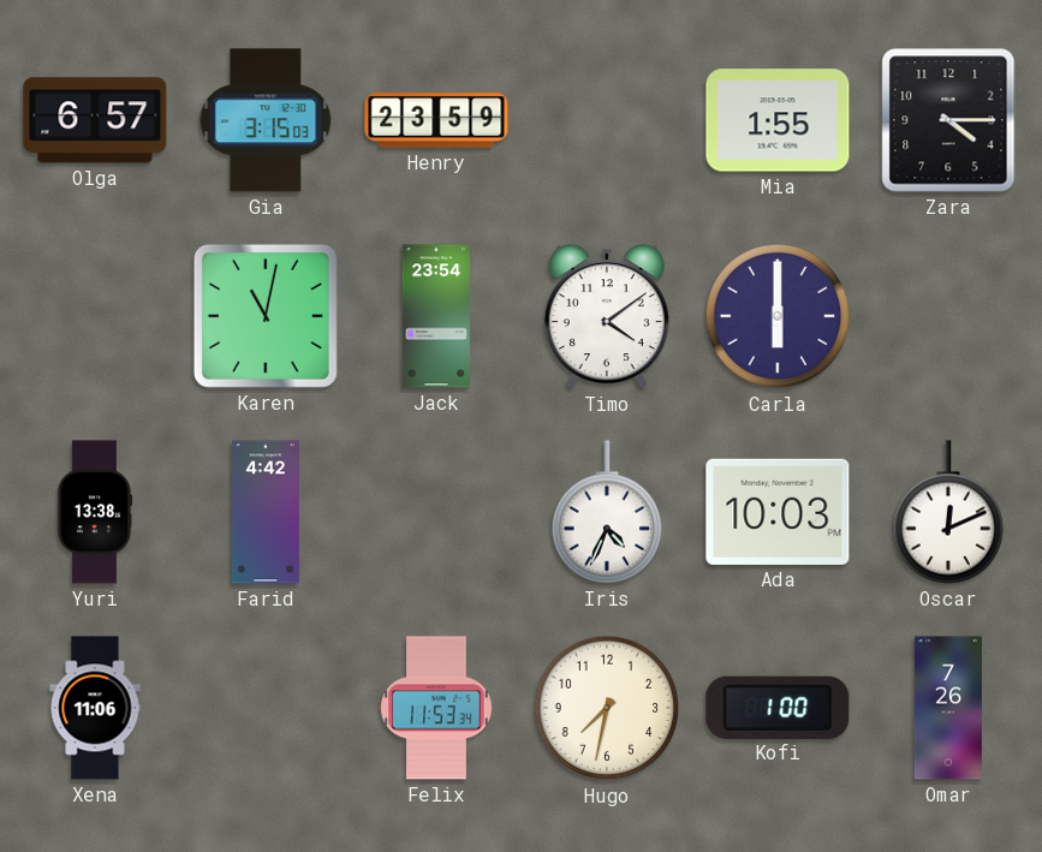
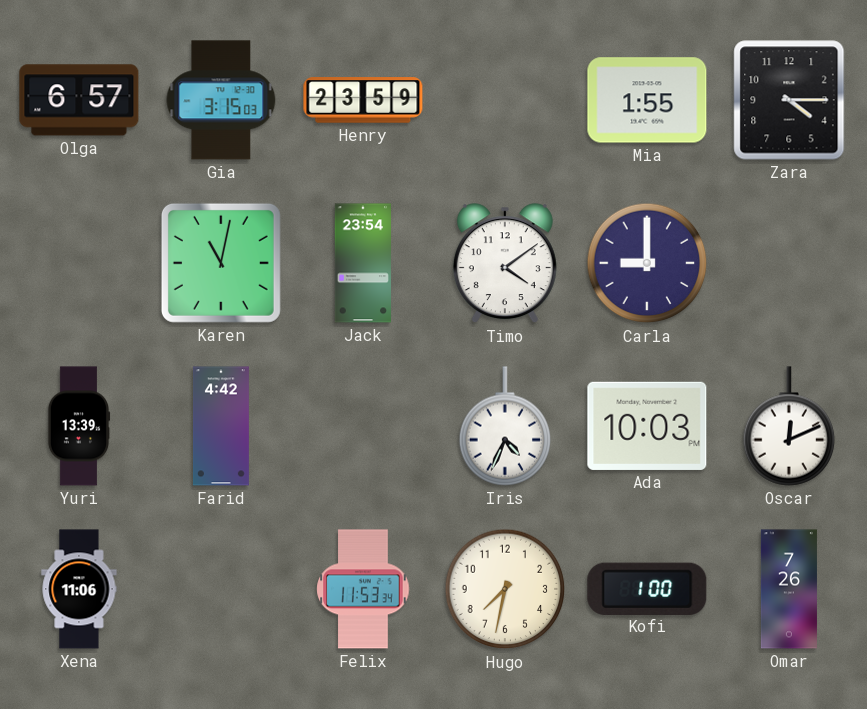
Carla: 6:00 -> 9:00 (647, 263)
Yuri: 13:38 -> 13:39 (79, 426)
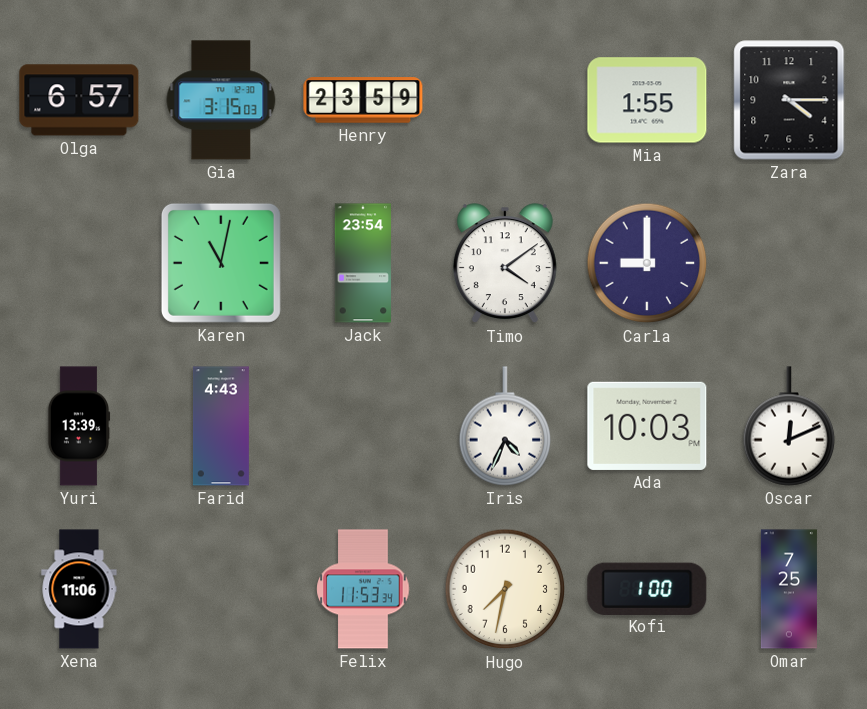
Farid: 4:42 -> 4:43 (221, 426)
Omar: 7:26 -> 7:25 (789, 589)
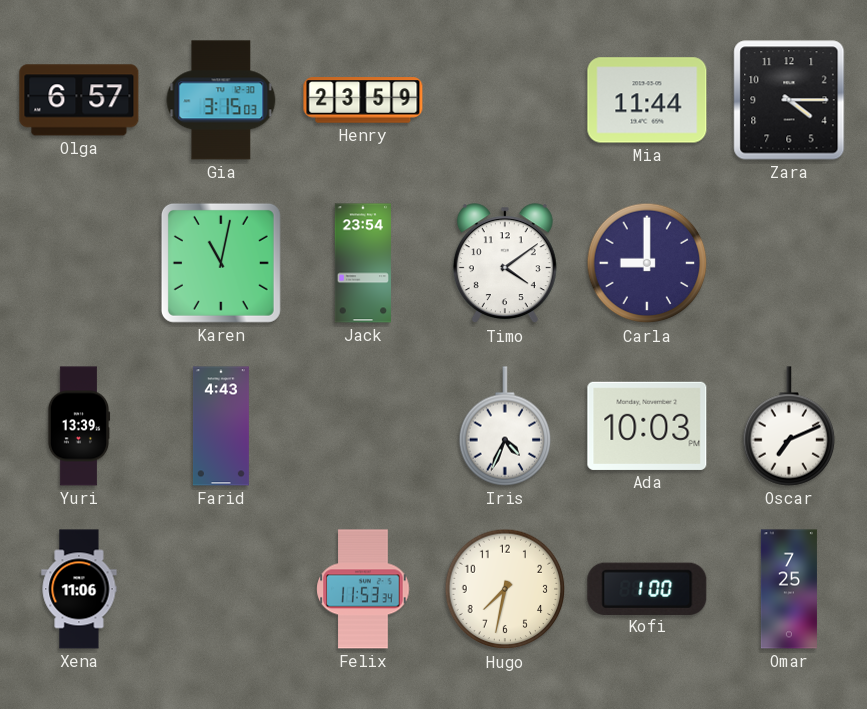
Mia: 1:55 -> 11:44 (647, 100)
Oscar: 12:11 -> 7:11 (789, 426)
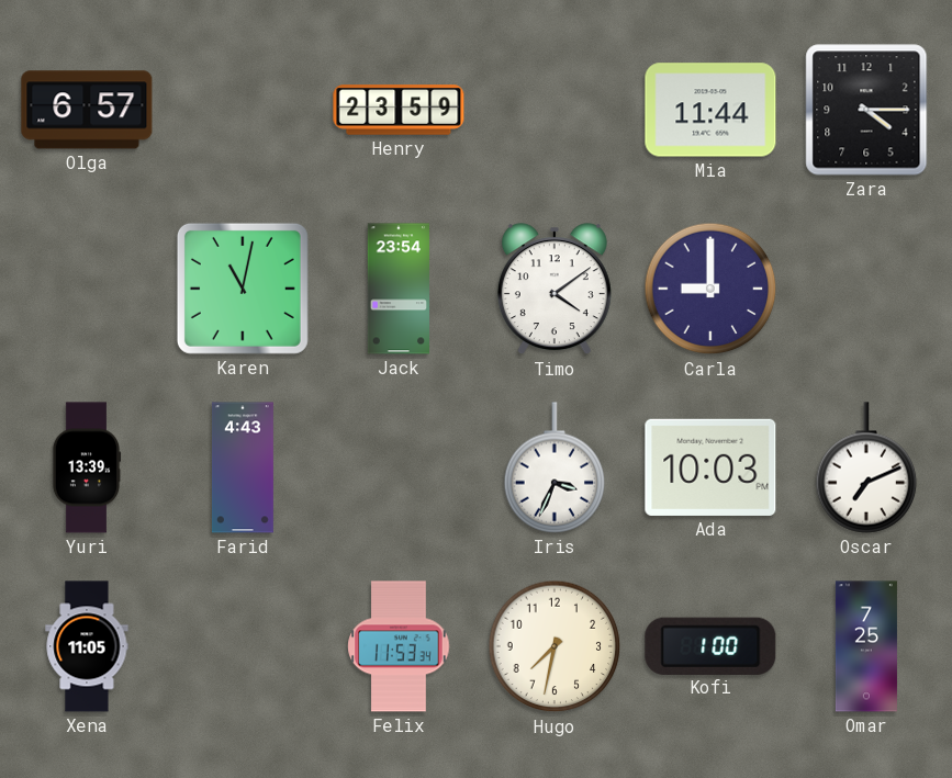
Gia: 3:15 -> none (221, 100)
Iris: 4:34 -> 3:34 (555, 467)
Xena: 11:06 -> 11:05 (87, 646)
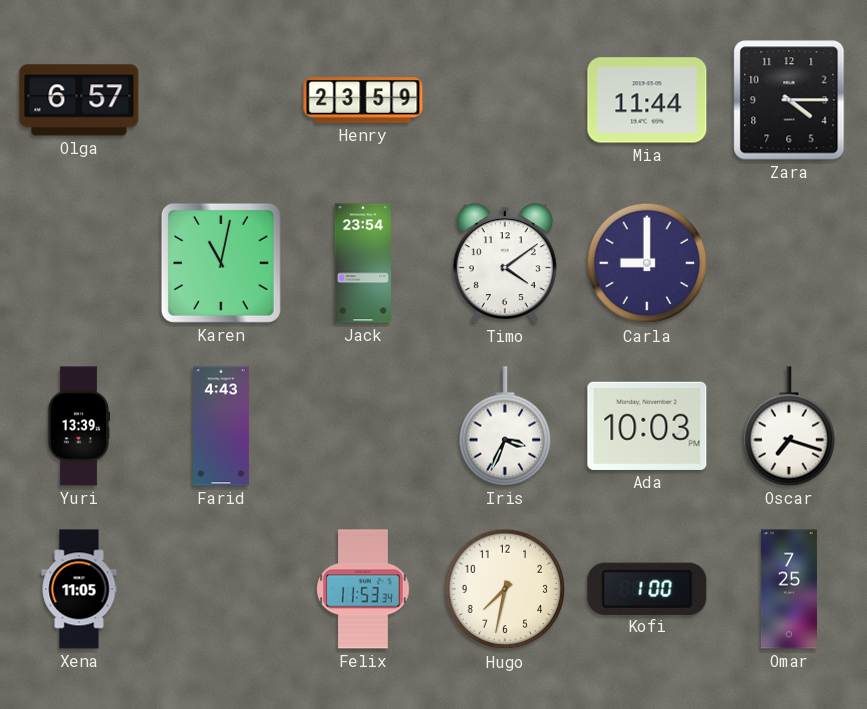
Oscar: 7:11 -> 7:18 (789, 426)
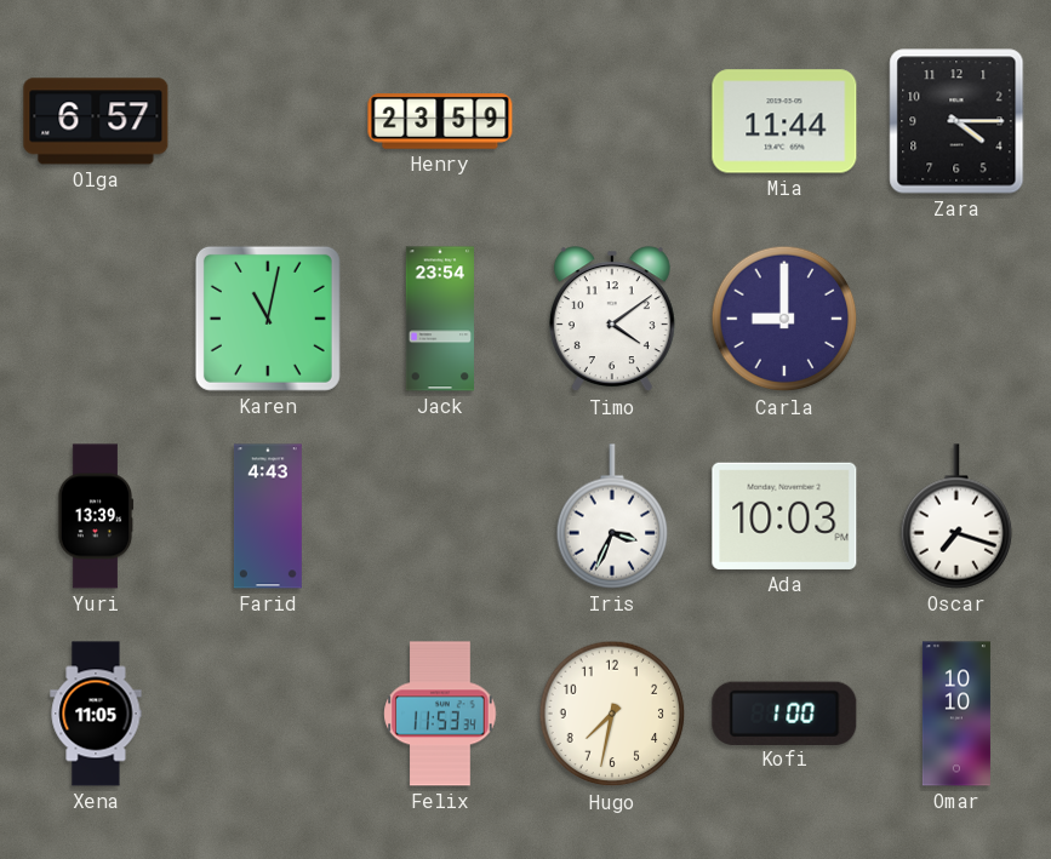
Omar: 7:25 -> 10:10 (956, 714)
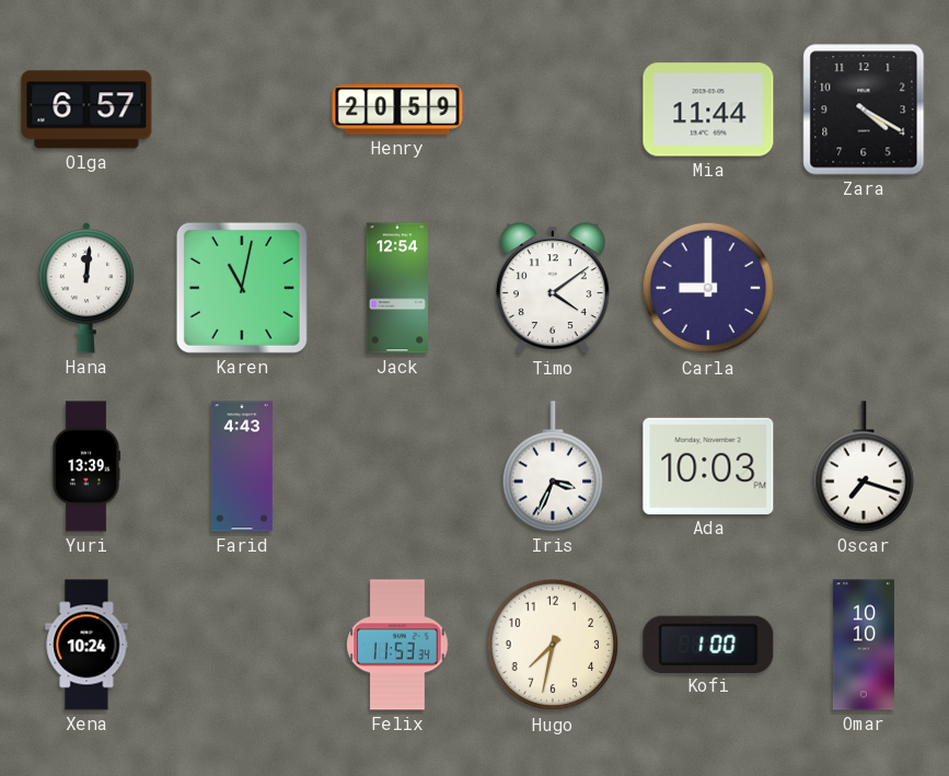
Henry: 23:59 -> 20:59 (397, 109)
Zara: 4:15 -> 4:20 (864, 109)
Hana: none -> 12:01 (86, 288)
Jack: 23:54 -> 12:54 (397, 288)
Xena: 11:05 -> 10:24 (86, 645)
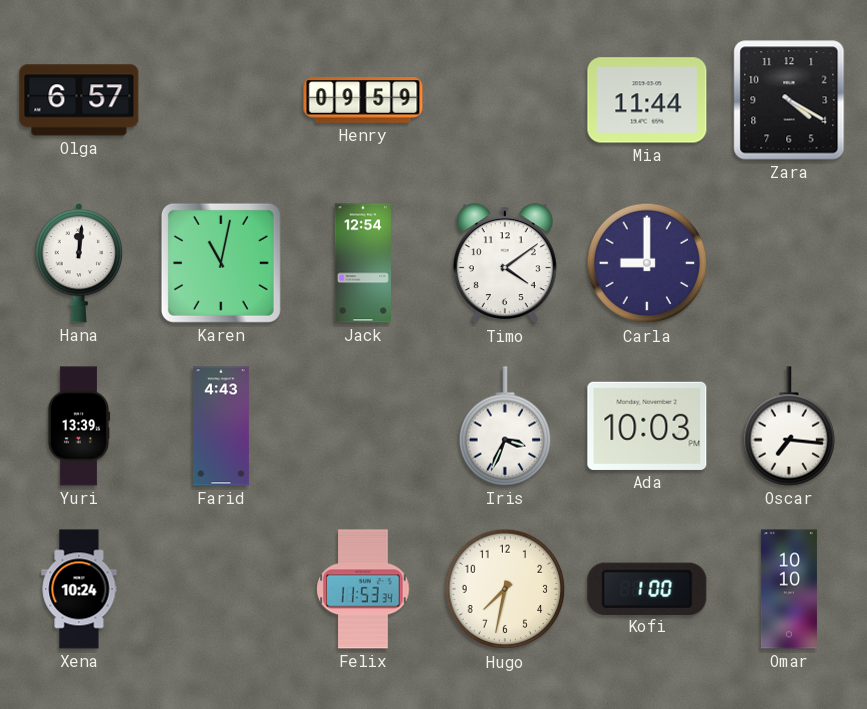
Henry: 20:59 -> 09:59 (363, 100)
Oscar: 7:18 -> 7:16 (789, 426)
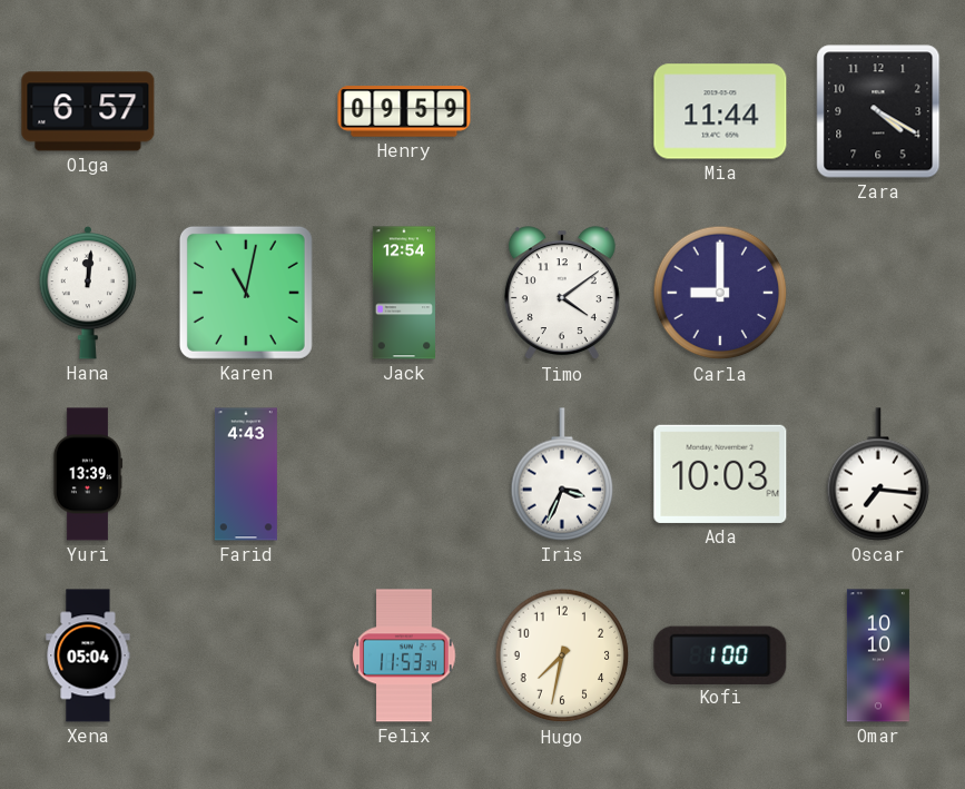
Xena: 10:24 -> 05:04 (88, 655)
